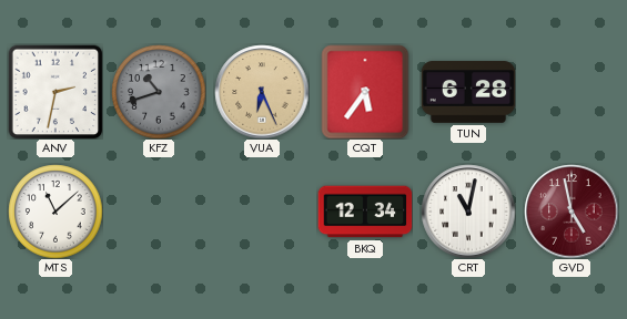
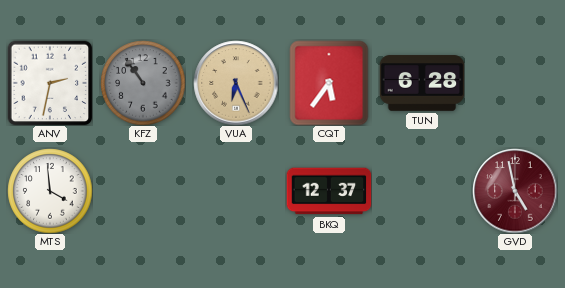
KFZ: 10:42 -> 10:54 (143, 83)
MTS: 11:08 -> 3:59 (50, 191)
BKQ: 12:34 -> 12:37 (329, 191)
CRT: 11:02 -> none (468, 212)
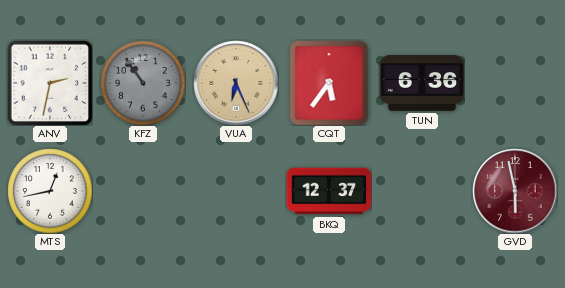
TUN: 6:28 -> 6:36 (422, 83)
MTS: 3:59 -> 12:43 (50, 191)
GVD: 4:58 -> 5:58 (515, 191)
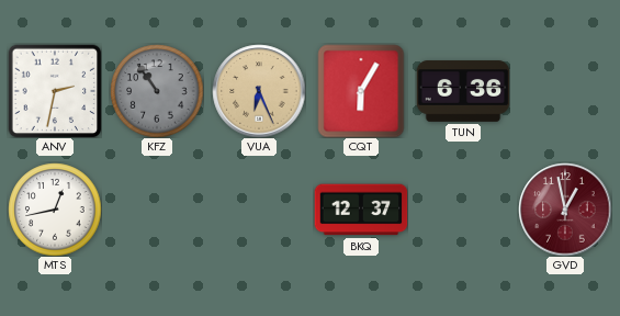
CQT: 5:36 -> 6:05 (361, 91)
GVD: 5:58 -> 12:58 (565, 210)
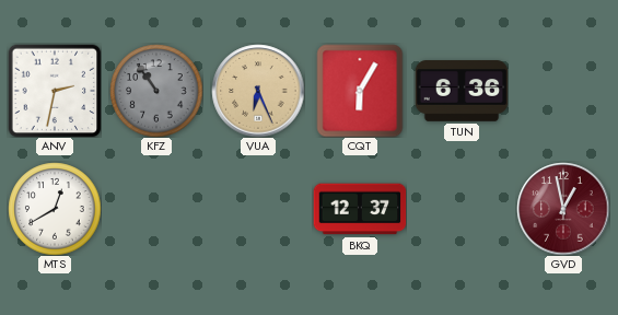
MTS: 12:43 -> 12:40 (55, 209)
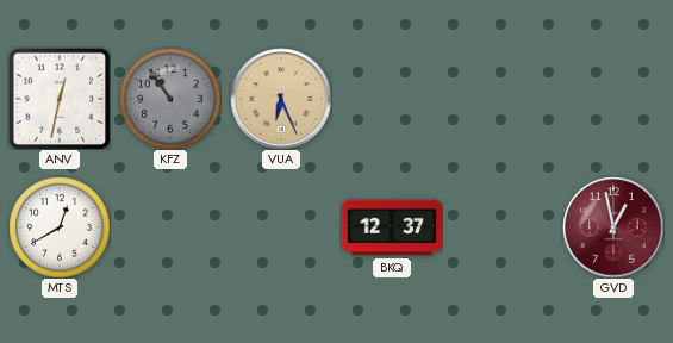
ANV: 2:32 -> 12:32 (60, 99)
CQT: 6:05 -> none (360, 91)
TUN: 6:36 -> none (462, 91)
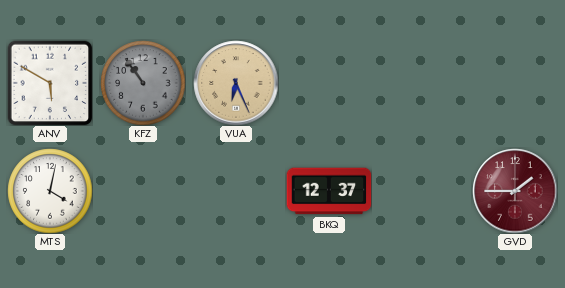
ANV: 12:32 -> 5:50 (50, 83)
MTS: 12:40 -> 4:02 (50, 191)
GVD: 12:58 -> 1:45 (515, 191)
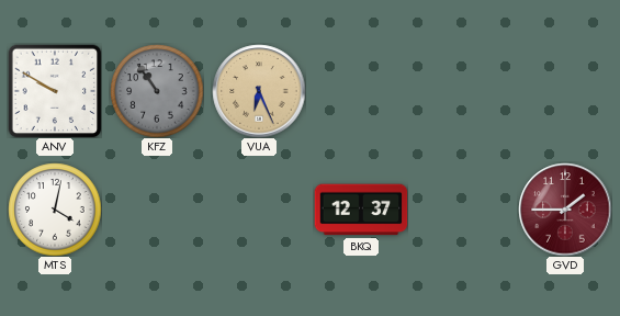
ANV: 5:50 -> 9:50 (55, 91)
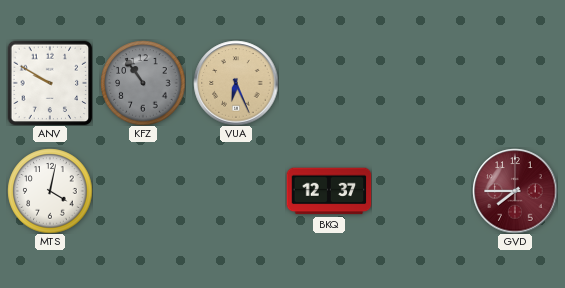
GVD: 1:45 -> 7:45 (515, 191)
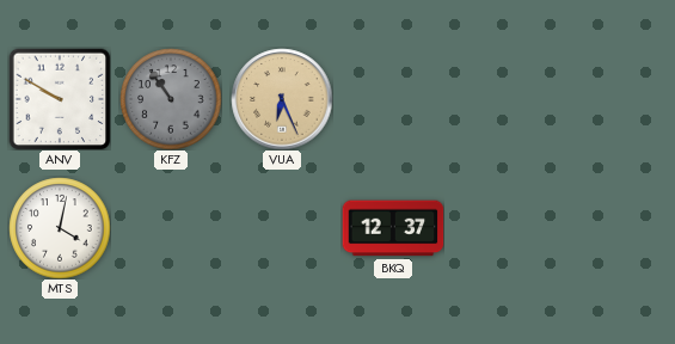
GVD: 7:45 -> none (515, 191)
